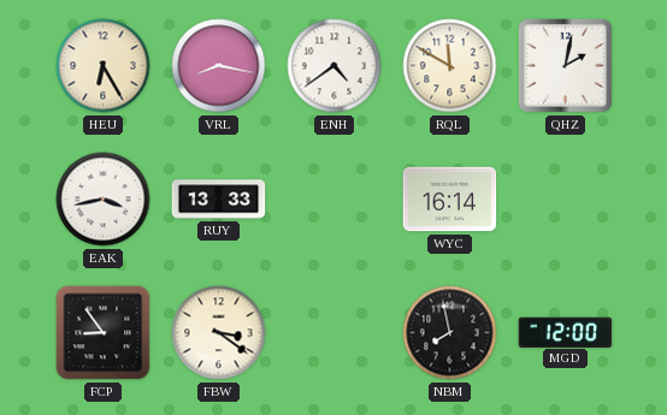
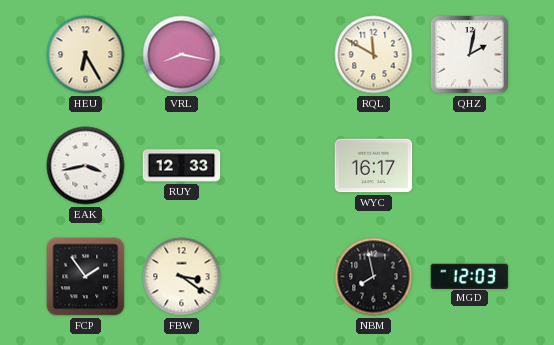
ENH: 4:39 -> none (335, 66)
RUY: 13:33 -> 12:33 (182, 166)
WYC: 16:14 -> 16:17 (374, 166)
FCP: 8:54 -> 1:54 (86, 277)
MGD: 12:00 -> 12:03 (470, 276)
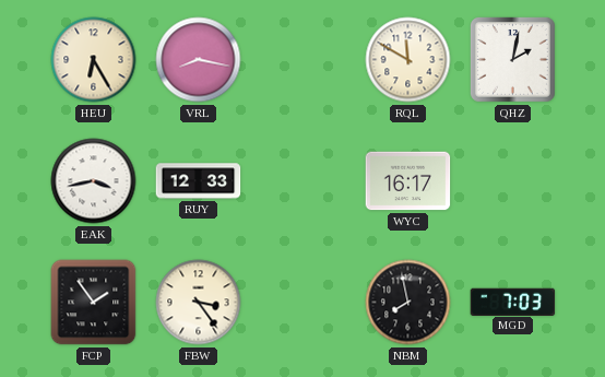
FBW: 3:21 -> 3:24 (199, 303)
MGD: 12:03 -> 7:03 (513, 302)
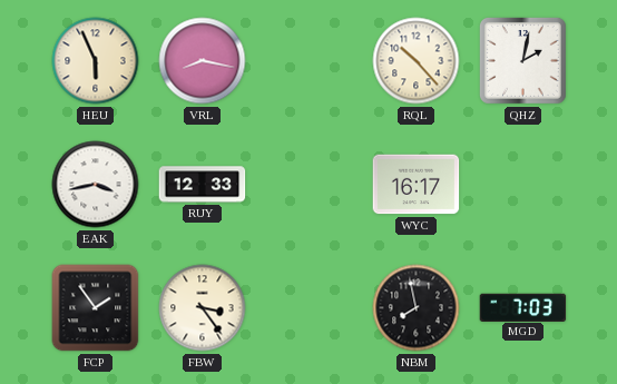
HEU: 6:25 -> 5:56 (96, 61)
RQL: 11:50 -> 10:23 (417, 61)
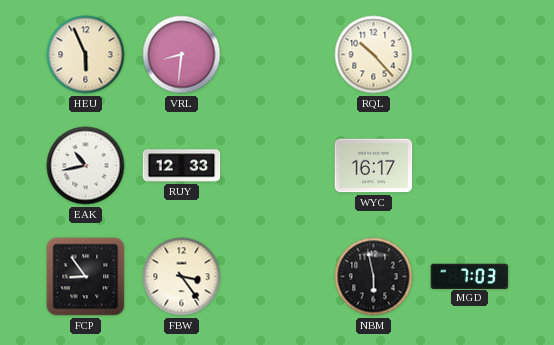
VRL: 8:17 -> 8:31 (182, 55)
QHZ: 2:02 -> none (523, 61)
EAK: 3:43 -> 10:43 (86, 166)
FCP: 1:54 -> 8:54 (86, 277)
NBM: 7:58 -> 5:58 (374, 277)
